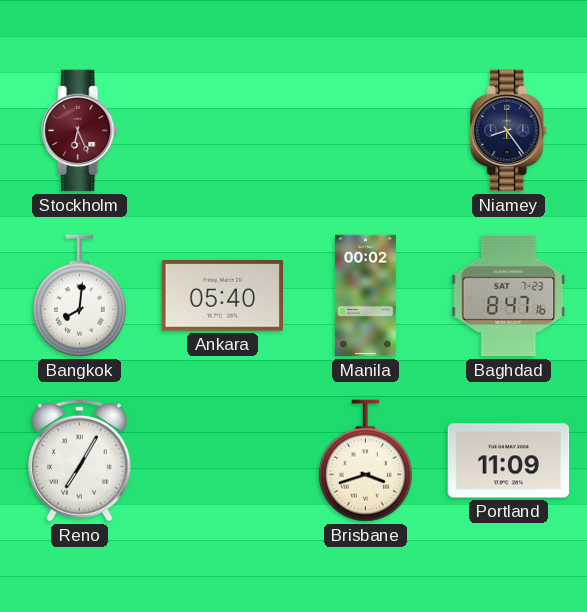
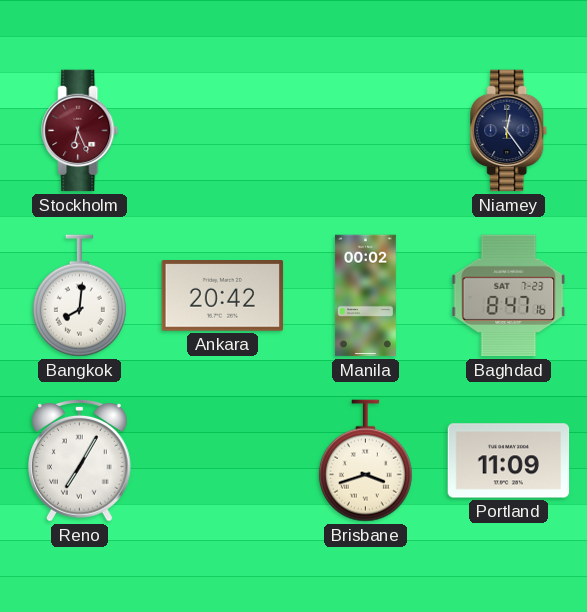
Niamey: 8:24 -> 12:24 (509, 131)
Ankara: 05:40 -> 20:42 (223, 296)
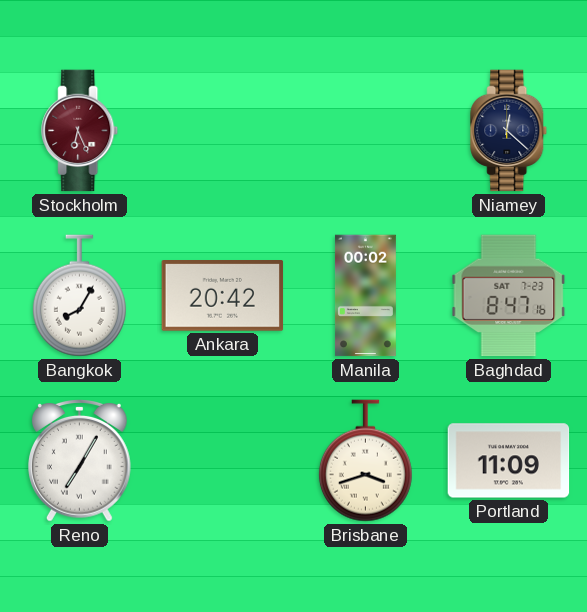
Niamey: 12:24 -> 12:22 (509, 131)
Bangkok: 8:01 -> 8:05 (79, 296)
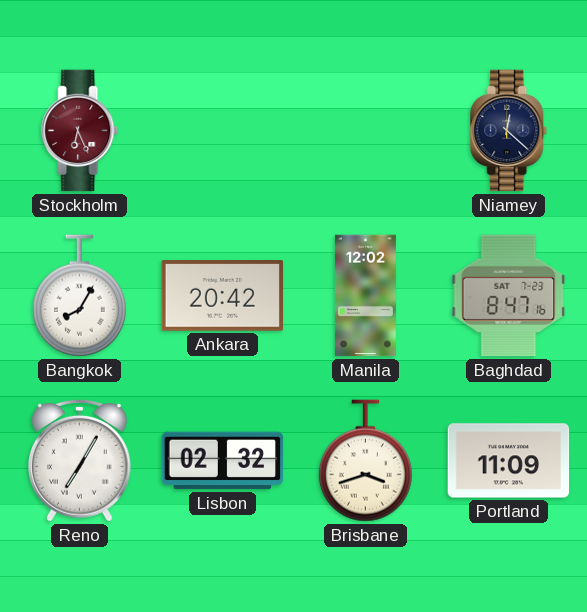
Manila: 00:02 -> 12:02 (365, 296)
Lisbon: none -> 02:32 (223, 461)
